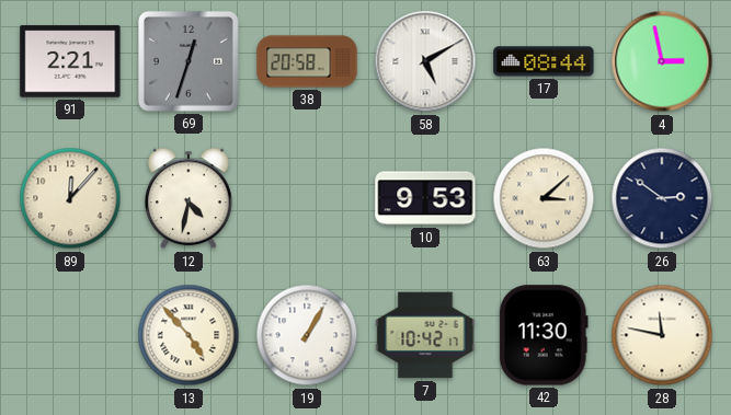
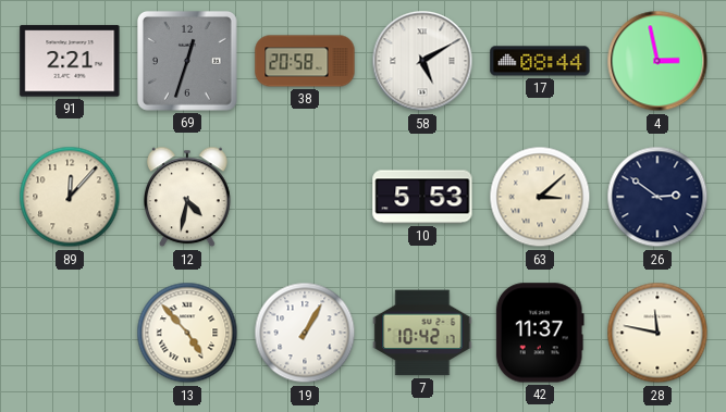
10: 9:53 -> 5:53 (422, 197)
42: 11:30 -> 11:37 (540, 333)
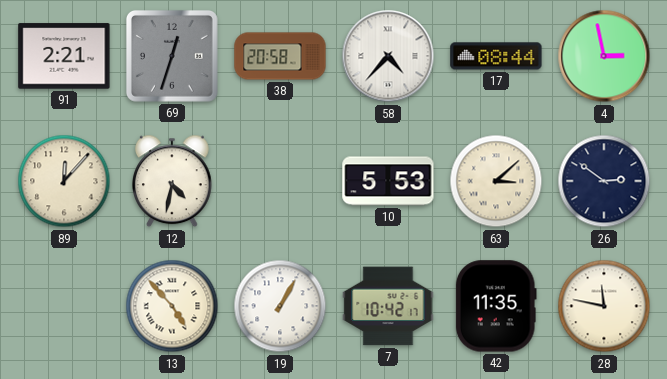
58: 5:10 -> 4:37 (388, 56)
42: 11:37 -> 11:35 (496, 306)
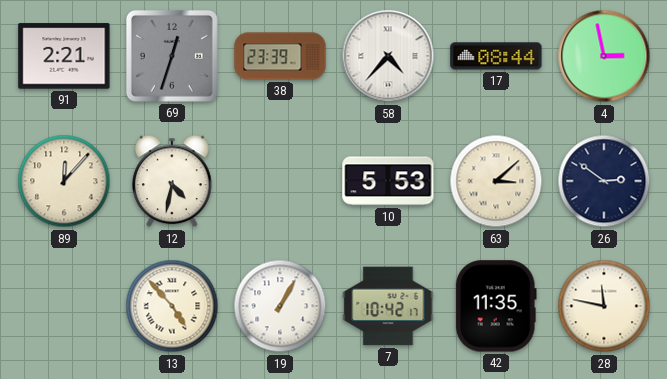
38: 20:58 -> 23:39 (280, 56)
